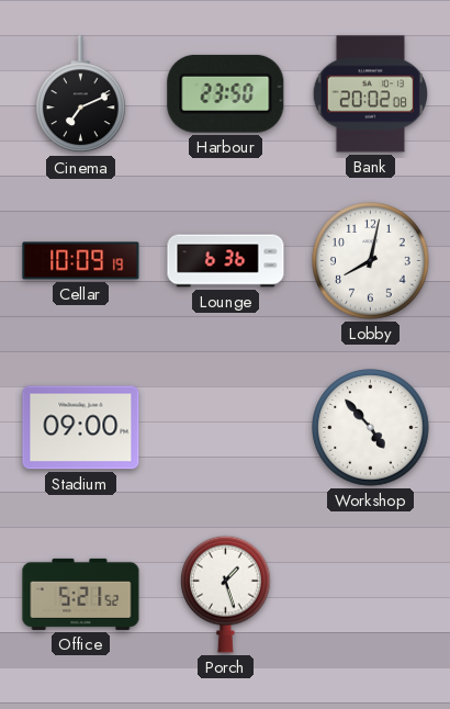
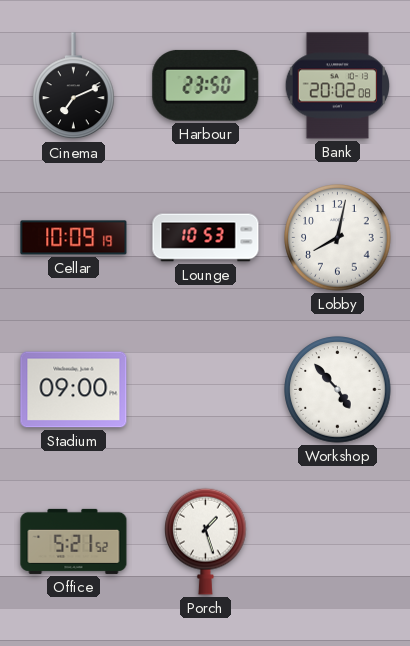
Lounge: 6:36 -> 10:53 (206, 238)
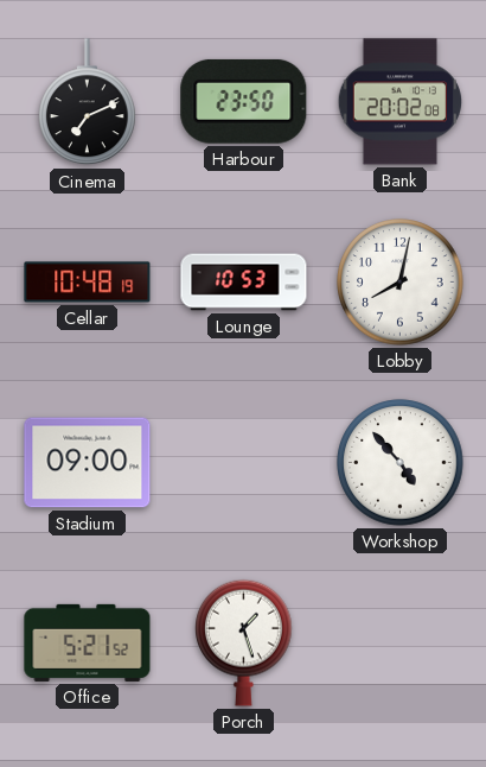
Cellar: 10:09 -> 10:48 (88, 283)
